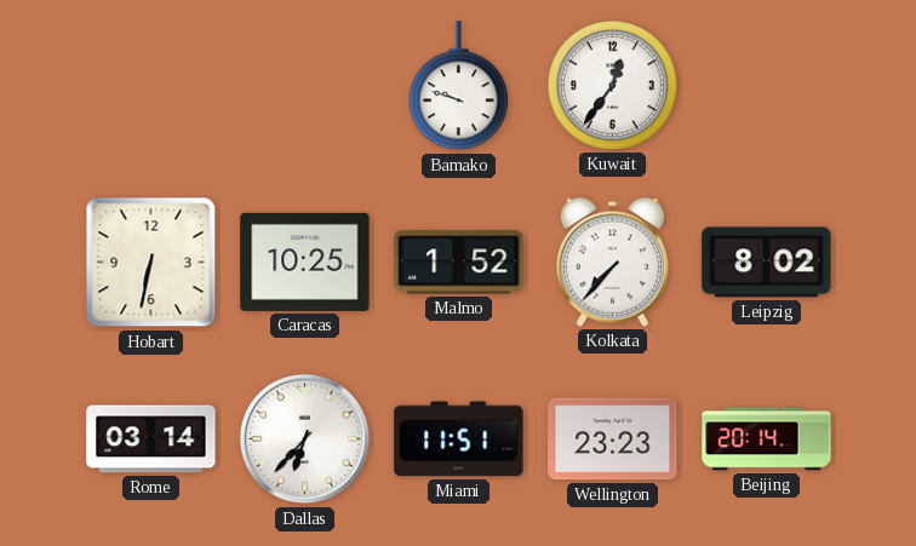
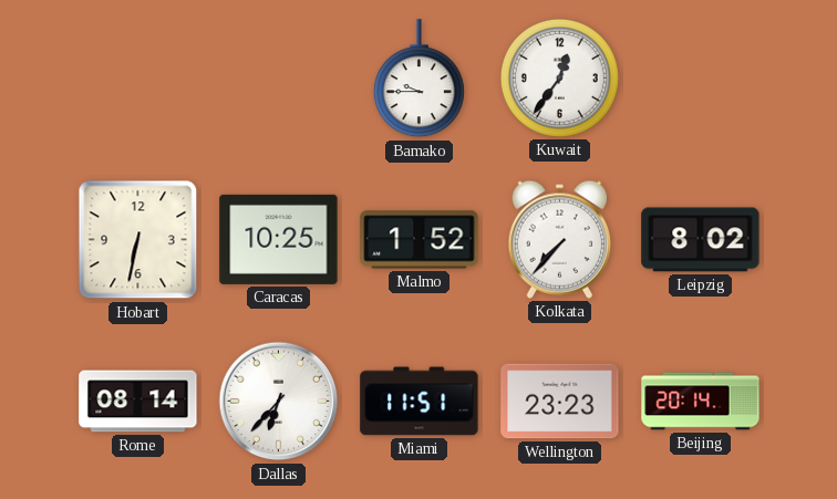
Bamako: 9:48 -> 9:45 (418, 79)
Rome: 03:14 -> 08:14 (138, 402)
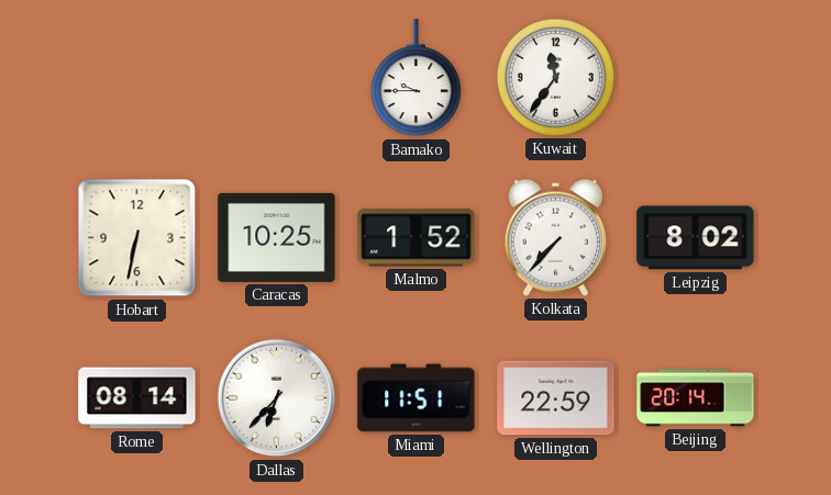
Kuwait: 12:36 -> 11:36 (555, 77)
Wellington: 23:23 -> 22:59 (556, 398)
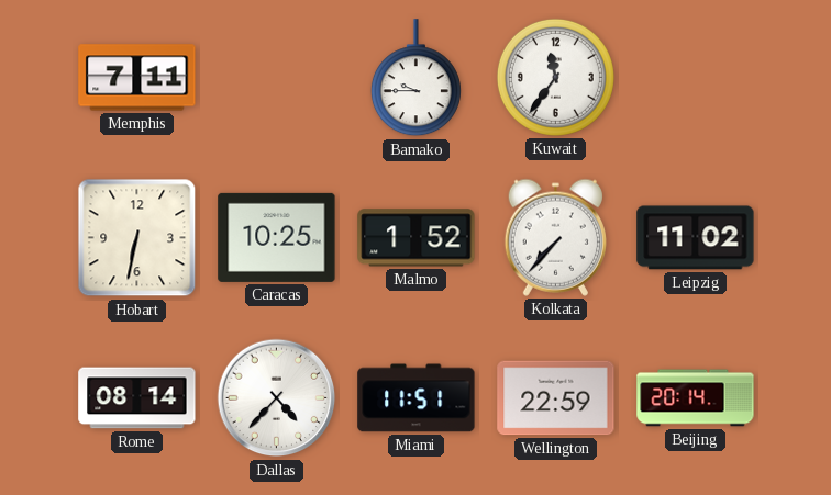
Memphis: none -> 7:11 (137, 78)
Leipzig: 8:02 -> 11:02 (696, 238)
Dallas: 6:37 -> 4:37 (277, 398)
